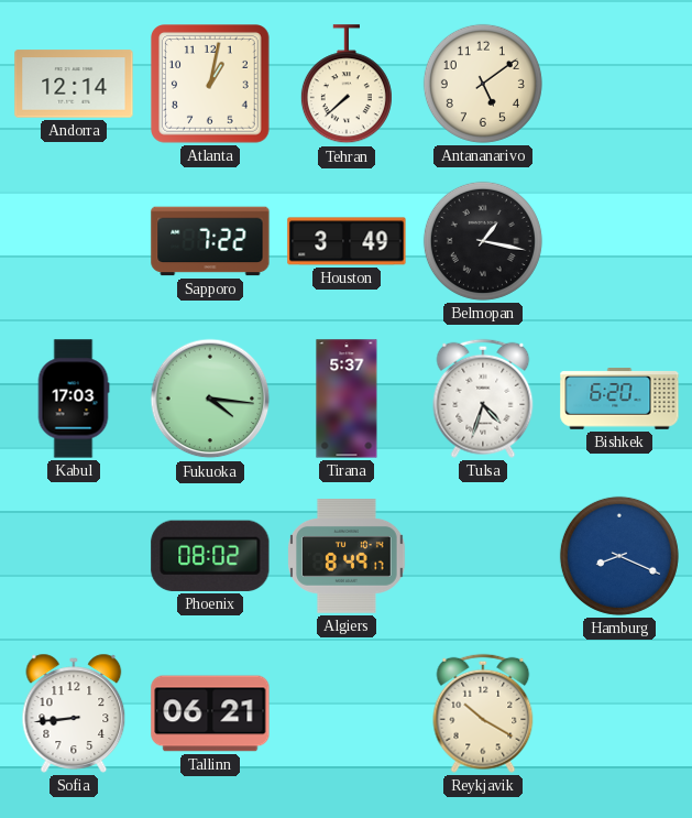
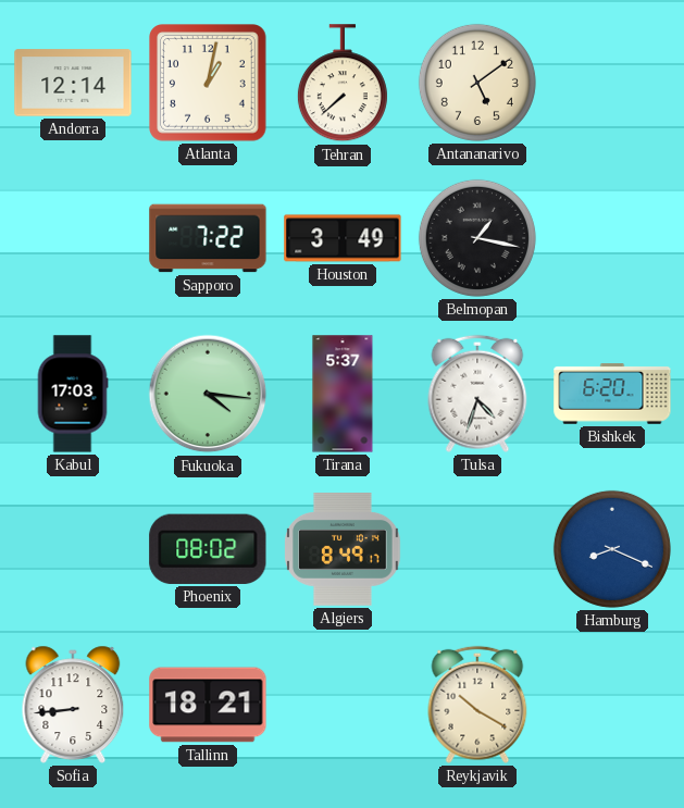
Tallinn: 06:21 -> 18:21 (208, 705)
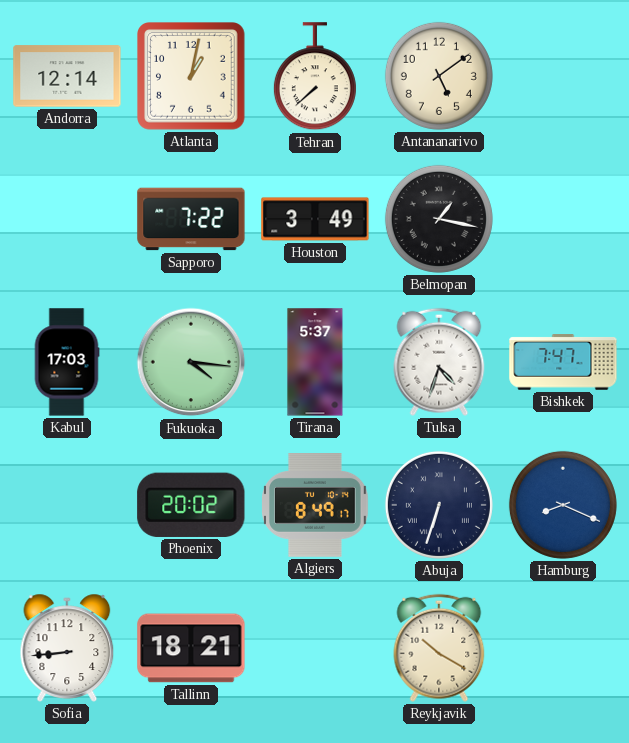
Bishkek: 6:20 -> 7:47 (563, 362)
Phoenix: 08:02 -> 20:02 (191, 505)
Abuja: none -> 6:33 (439, 505)
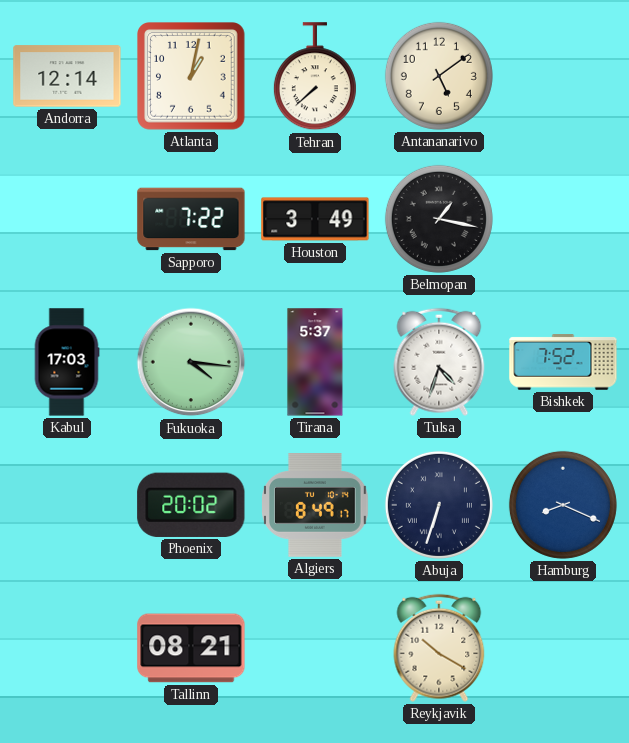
Bishkek: 7:47 -> 7:52 (563, 362)
Sofia: 8:44 -> none (67, 648)
Tallinn: 18:21 -> 08:21 (191, 648)
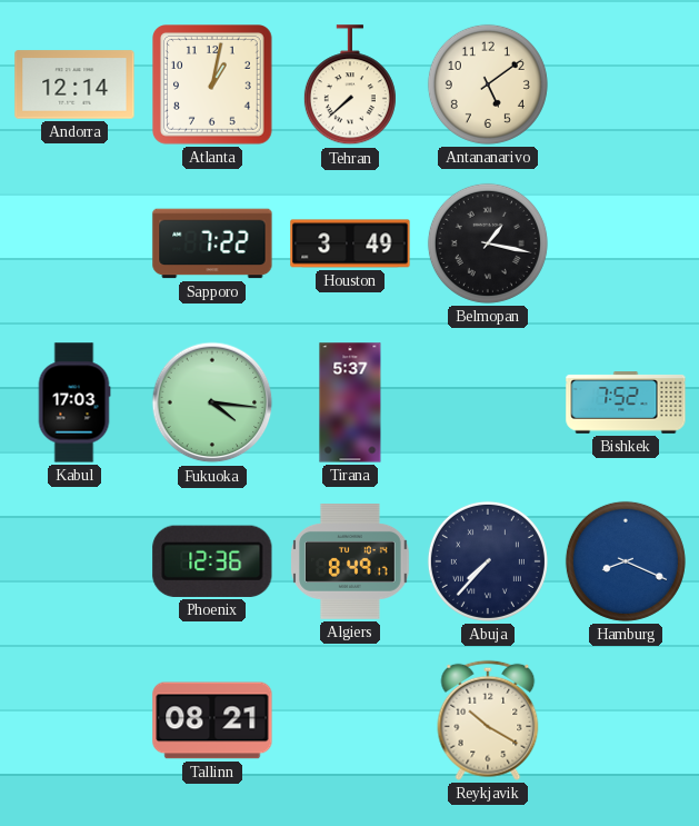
Tulsa: 4:33 -> none (439, 362)
Phoenix: 20:02 -> 12:36 (212, 561)
Abuja: 6:33 -> 7:37 (488, 561)
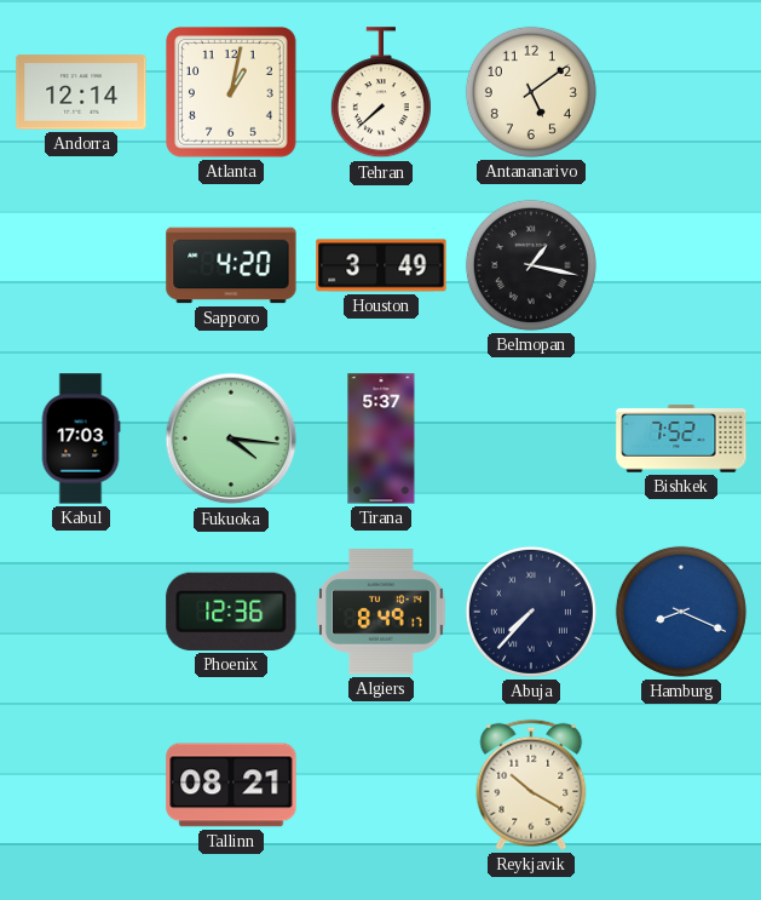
Sapporo: 7:22 -> 4:20 (231, 265)
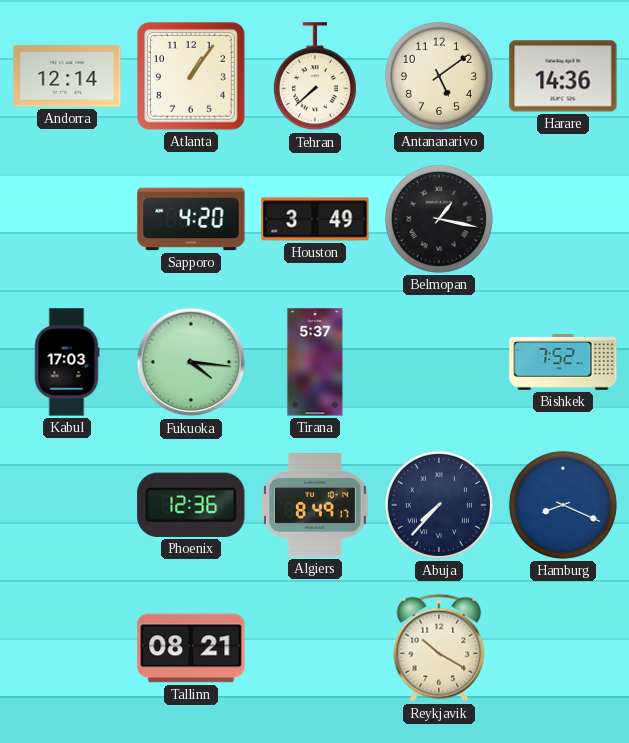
Atlanta: 1:02 -> 1:06 (192, 77)
Harare: none -> 14:36 (563, 76)
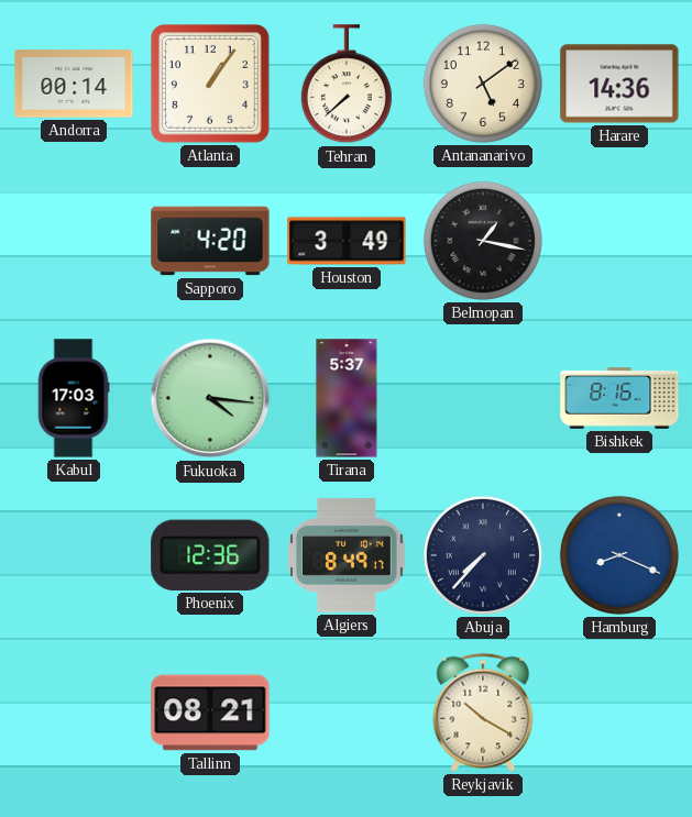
Andorra: 12:14 -> 00:14 (74, 84)
Bishkek: 7:52 -> 8:16 (619, 398)
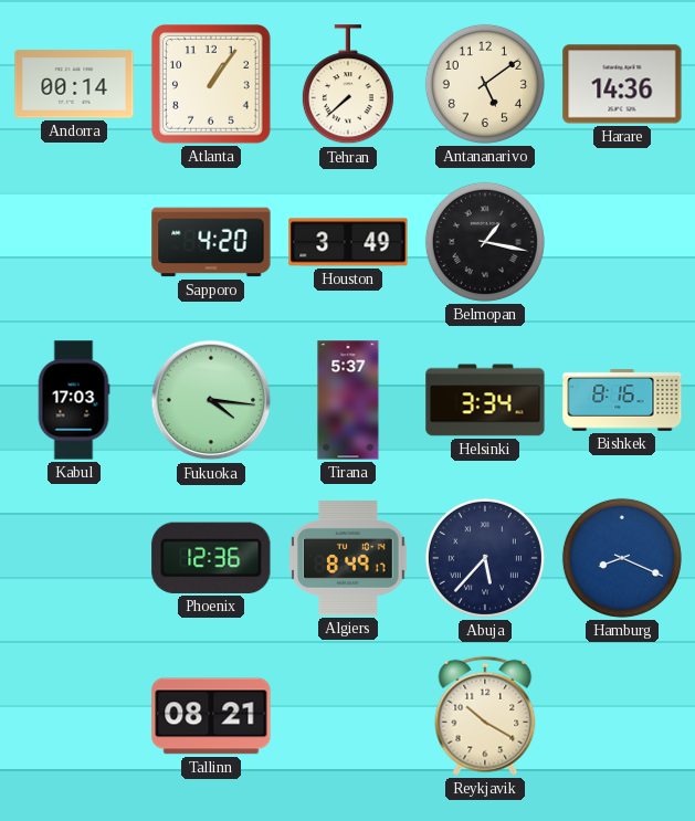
Helsinki: none -> 3:34 (485, 400)
Abuja: 7:37 -> 5:37 (485, 558)
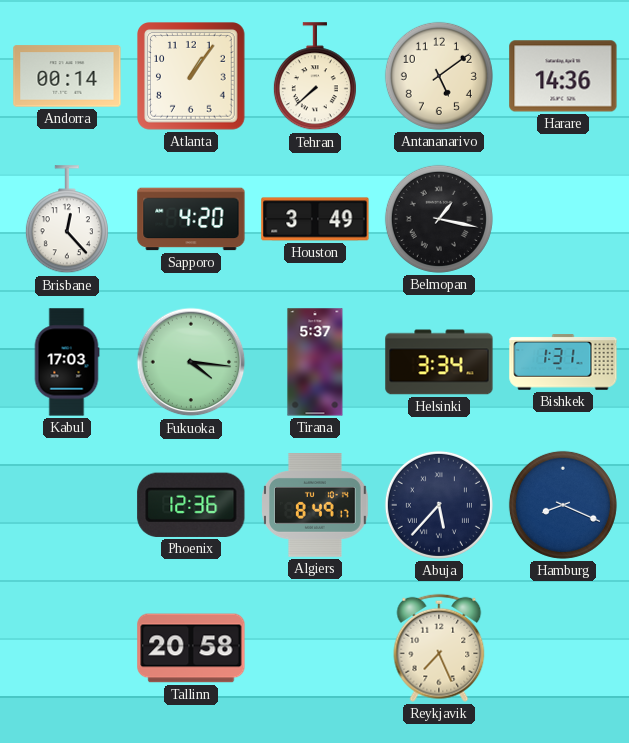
Brisbane: none -> 12:23 (67, 220)
Bishkek: 8:16 -> 1:31 (563, 362)
Tallinn: 08:21 -> 20:58 (191, 648)
Reykjavik: 10:20 -> 7:26 (439, 648)
